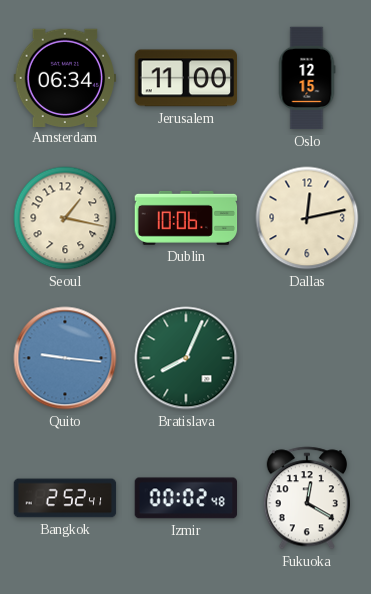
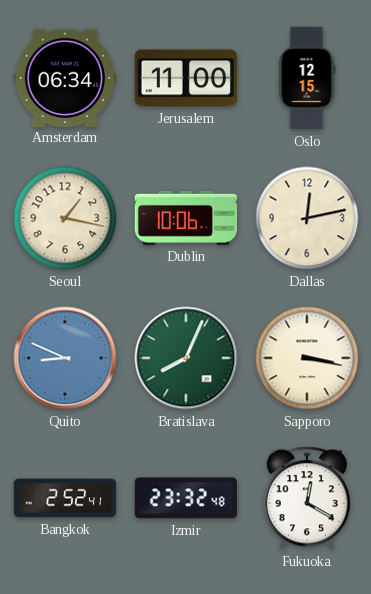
Quito: 9:16 -> 8:49 (65, 358)
Sapporo: none -> 3:17 (307, 358)
Izmir: 00:02 -> 23:32 (186, 498)
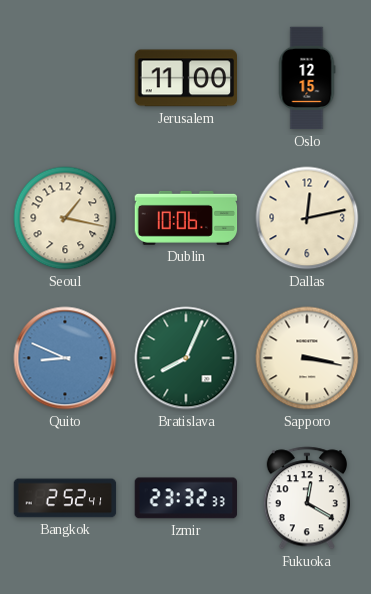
Amsterdam: 06:34 -> none (65, 77)
Izmir: 23:32:48 -> 23:32:33 (186, 498)
